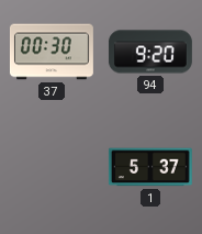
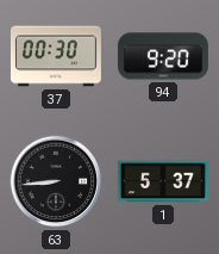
63: none -> 8:44 (56, 181)
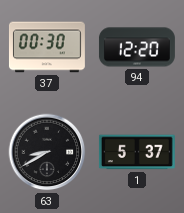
94: 9:20 -> 12:20 (137, 47)
63: 8:44 -> 8:40 (47, 152)
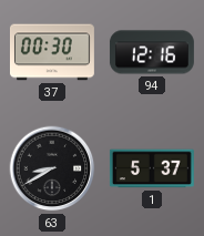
94: 12:20 -> 12:16 (152, 52)
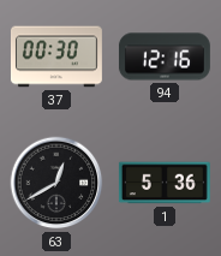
63: 8:40 -> 12:40 (56, 183)
1: 5:37 -> 5:36 (165, 183)
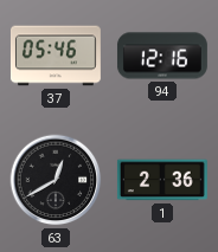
37: 00:30 -> 05:46 (56, 56)
1: 5:36 -> 2:36 (162, 180)
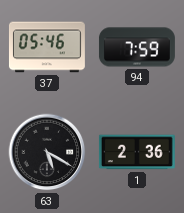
94: 12:16 -> 7:59 (137, 47)
63: 12:40 -> 5:20 (47, 152)
